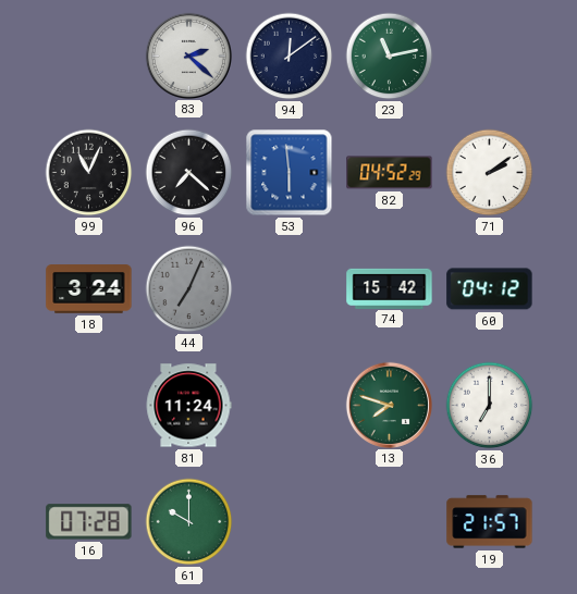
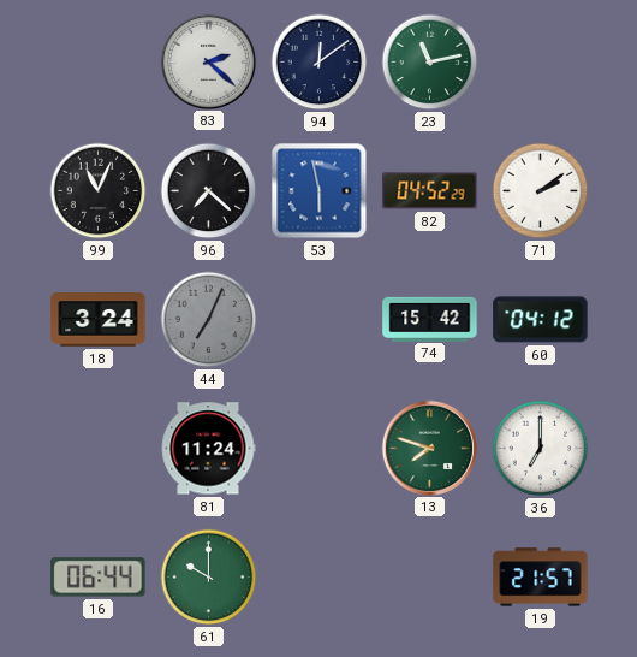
53: 5:59 -> 5:58 (320, 191)
16: 07:28 -> 06:44 (99, 578)
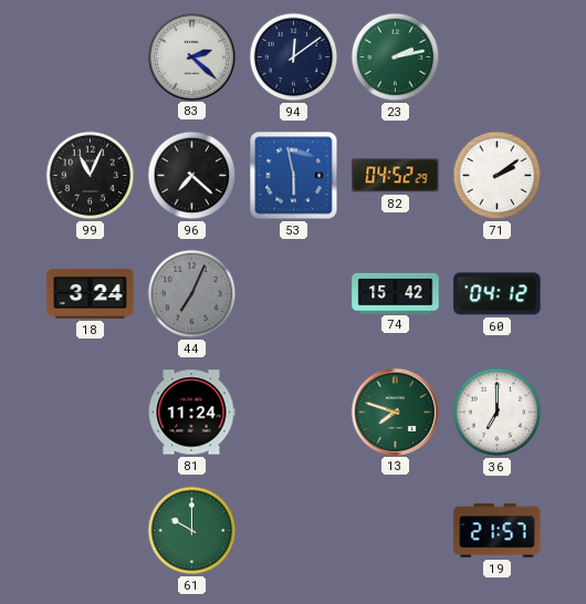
23: 11:13 -> 2:13 (396, 58)
16: 06:44 -> none (99, 578)
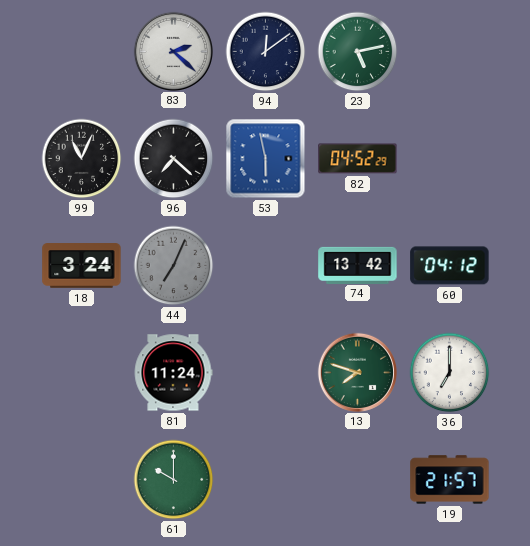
23: 2:13 -> 5:13 (358, 52)
71: 2:09 -> none (498, 176)
74: 15:42 -> 13:42 (358, 265)
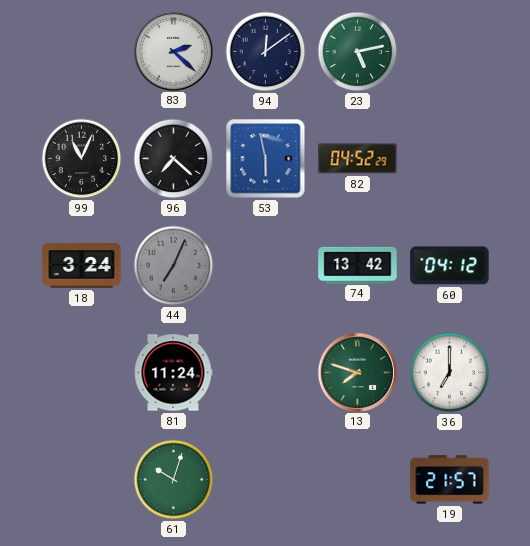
61: 10:00 -> 10:03 (174, 480)
